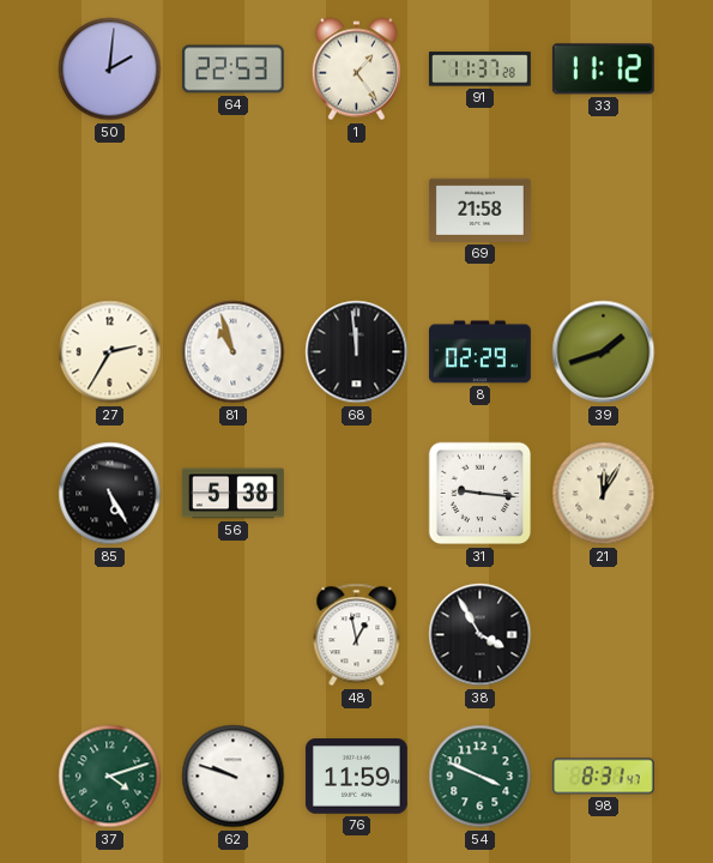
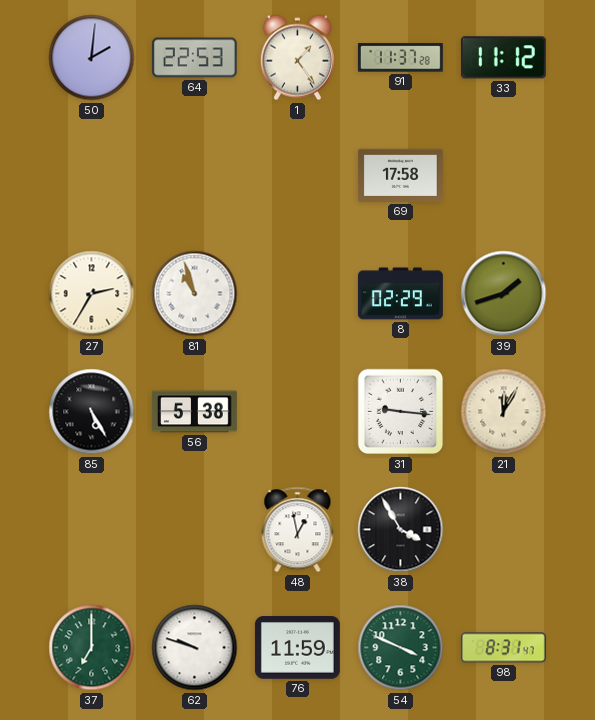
69: 21:58 -> 17:58 (400, 175)
68: 11:59 -> none (357, 352)
37: 4:12 -> 7:00 (92, 648)
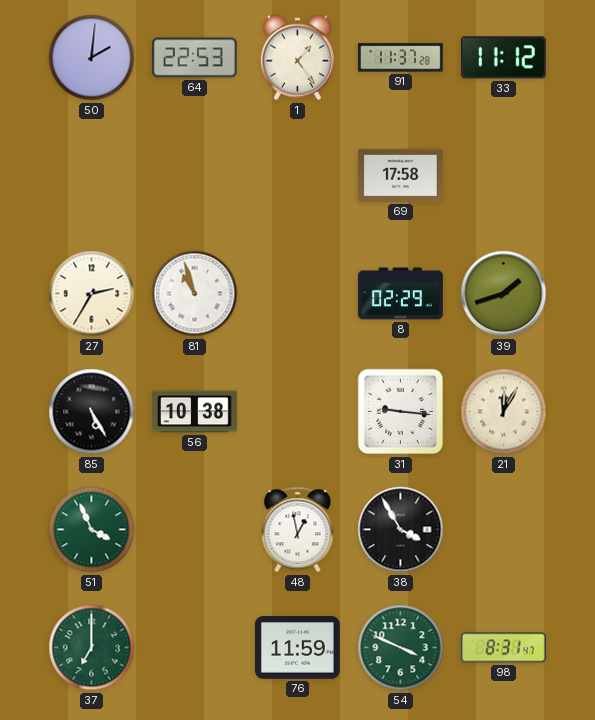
56: 5:38 -> 10:38 (195, 412)
51: none -> 3:56 (92, 530)
62: 9:48 -> none (195, 648)
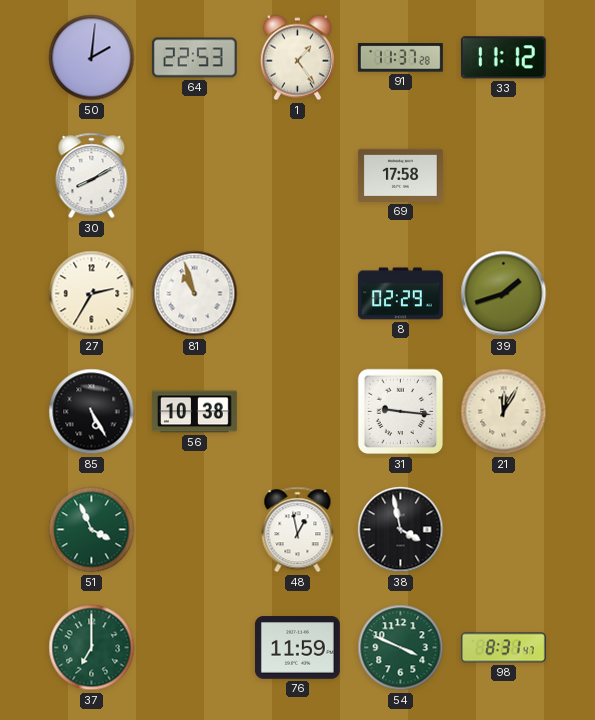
30: none -> 8:10 (92, 176)
38: 3:55 -> 3:58 (401, 530)
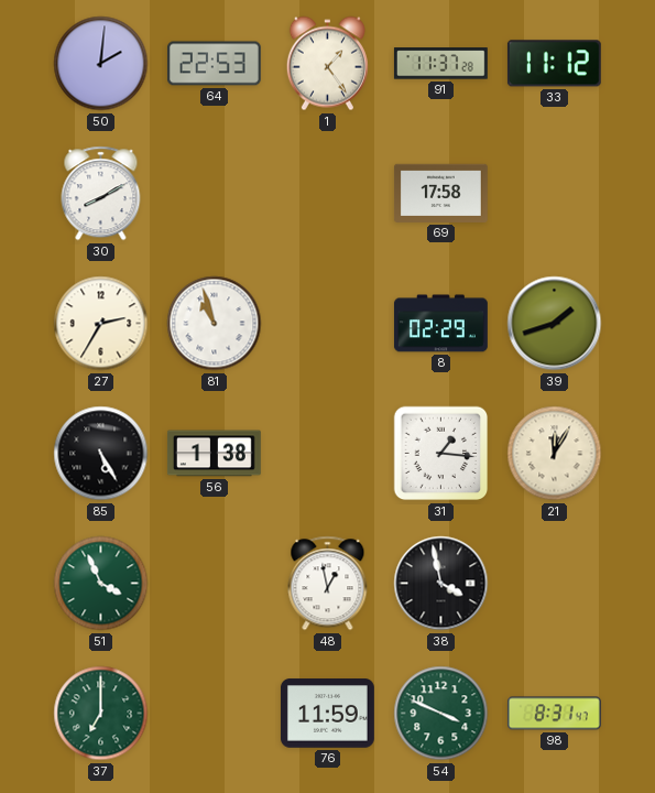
56: 10:38 -> 1:38 (215, 454)
31: 9:16 -> 1:16 (441, 454)
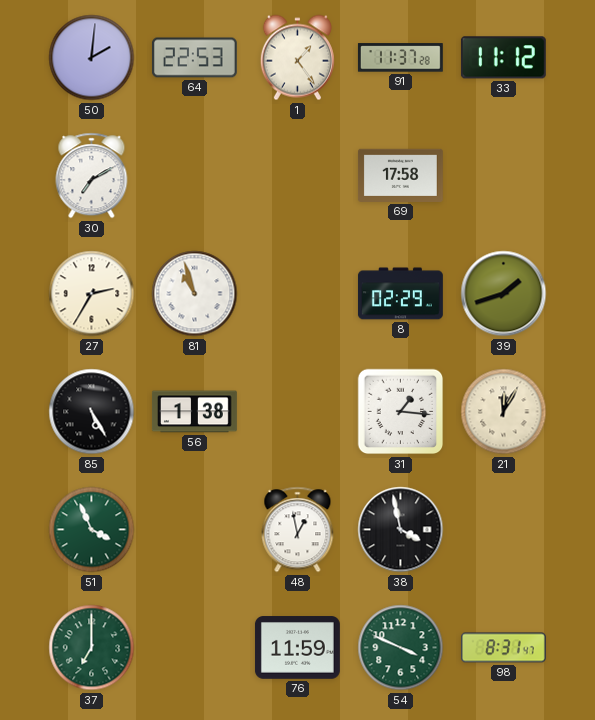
30: 8:10 -> 7:10 (92, 176)
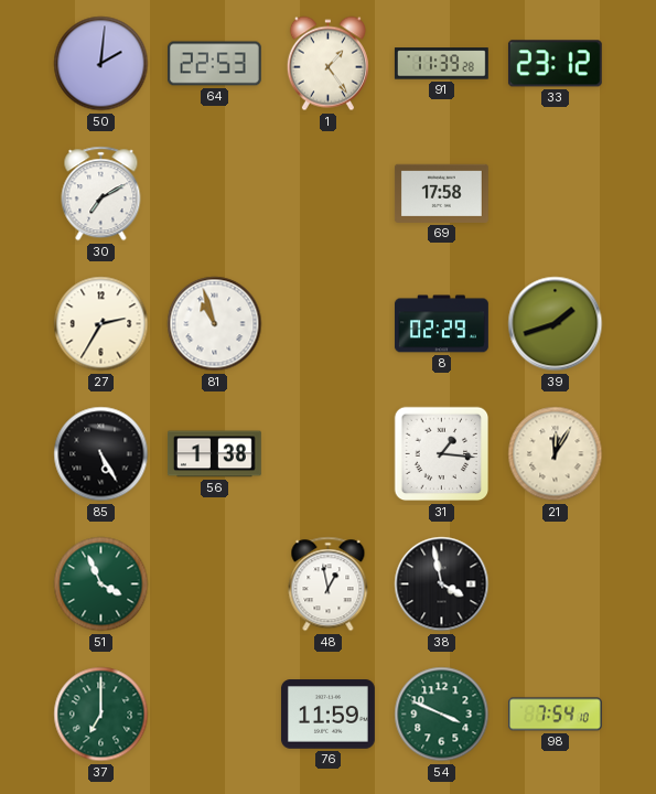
91: 11:37 -> 11:39 (441, 64)
33: 11:12 -> 23:12 (555, 64)
98: 8:31 -> 7:54 (555, 715)
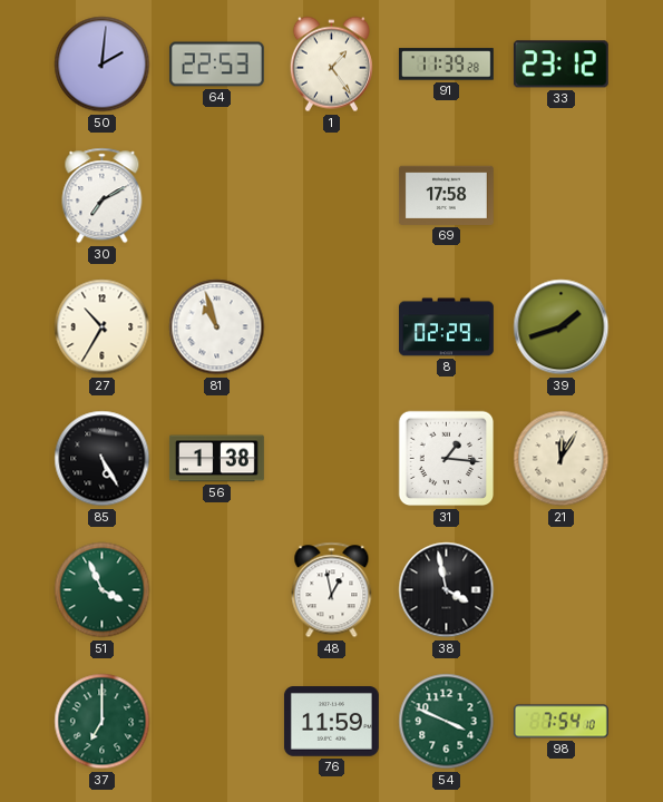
27: 2:35 -> 10:35 (103, 327)
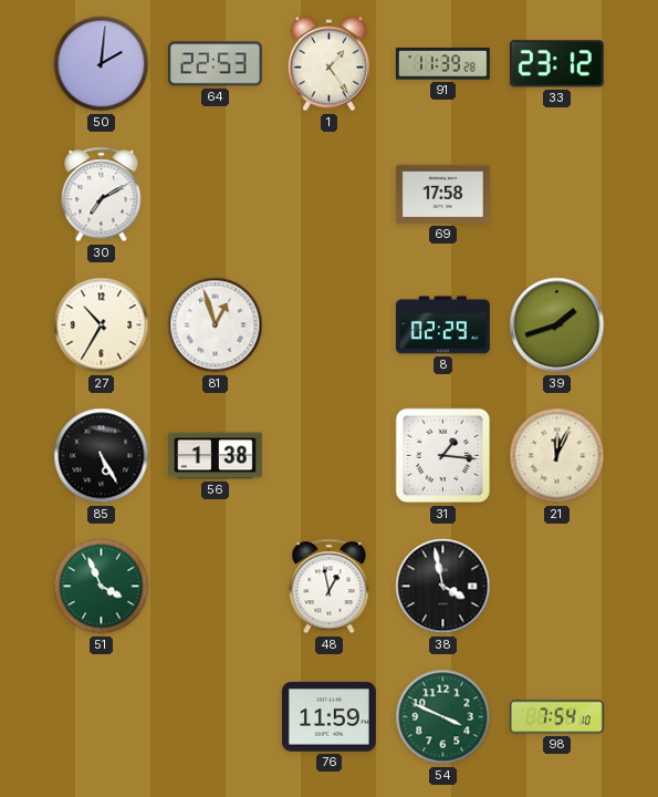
81: 10:57 -> 12:57 (216, 325)
21: 12:05 -> 12:04 (557, 456)
37: 7:00 -> none (103, 722)
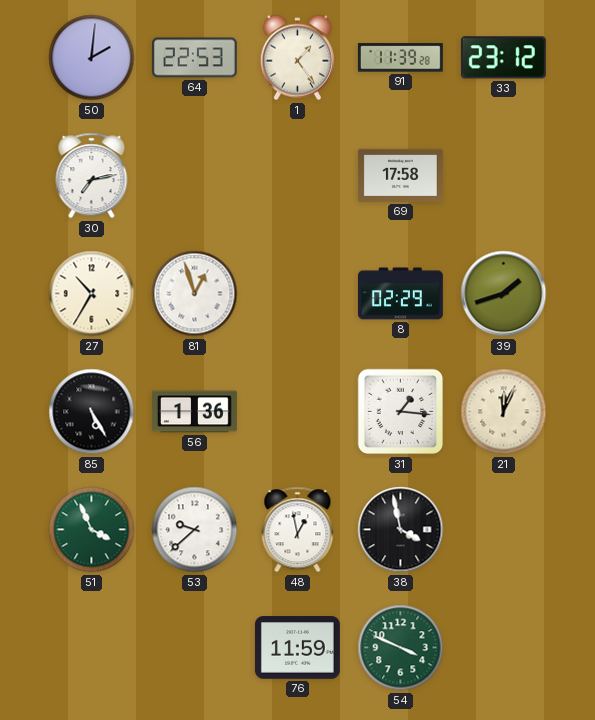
30: 7:10 -> 7:13 (92, 176)
56: 1:38 -> 1:36 (195, 412)
53: none -> 9:38 (195, 530)
98: 7:54 -> none (556, 717)
